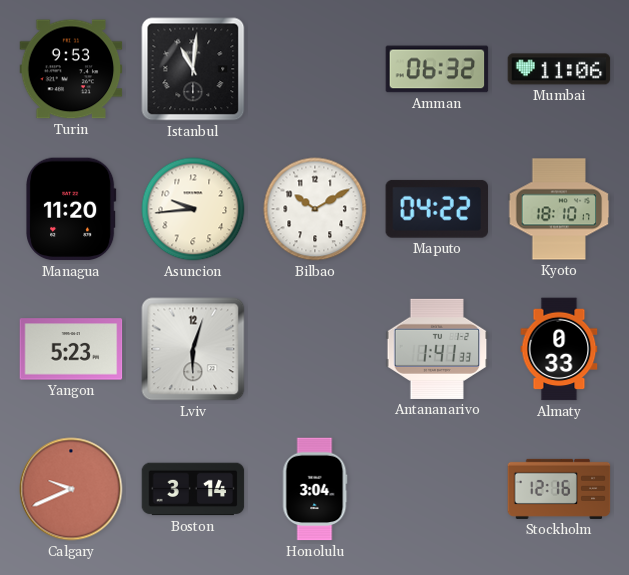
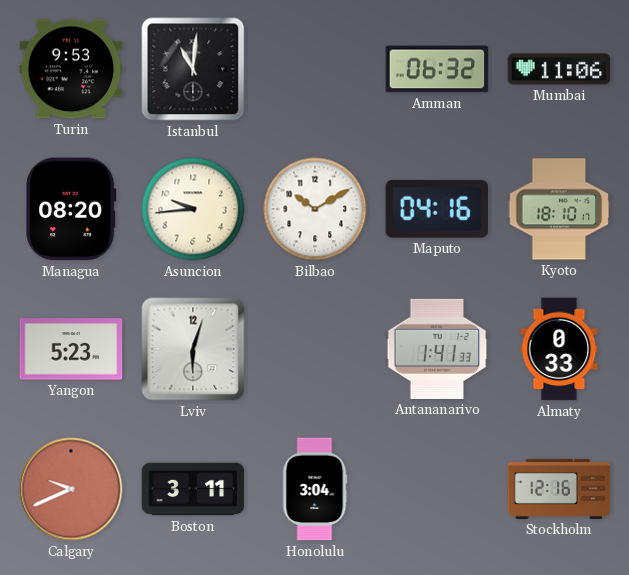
Managua: 11:20 -> 08:20 (71, 209)
Maputo: 04:22 -> 04:16 (436, 209)
Boston: 3:14 -> 3:11 (193, 489)
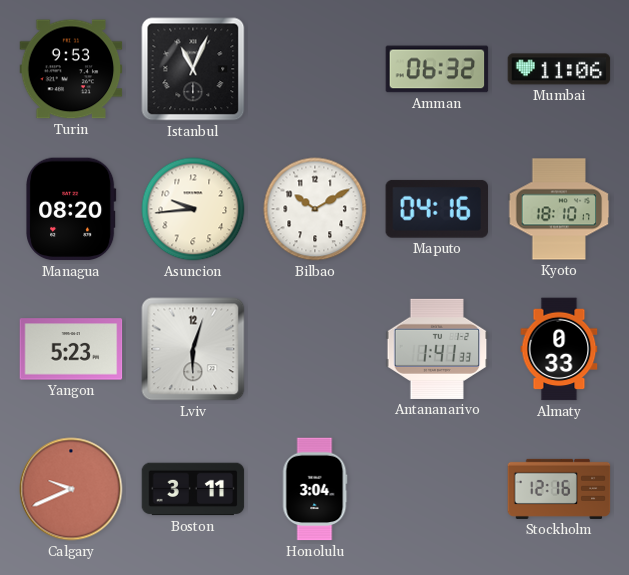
Istanbul: 11:01 -> 11:04 (193, 69)
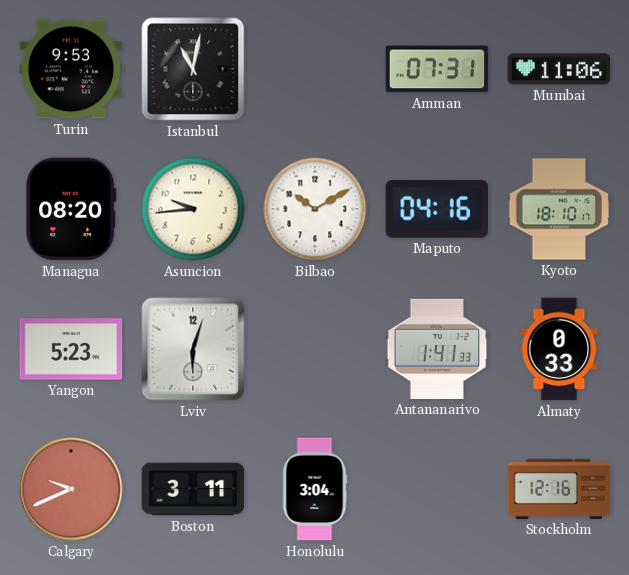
Istanbul: 11:04 -> 11:02 (193, 69)
Amman: 06:32 -> 07:31 (437, 69)
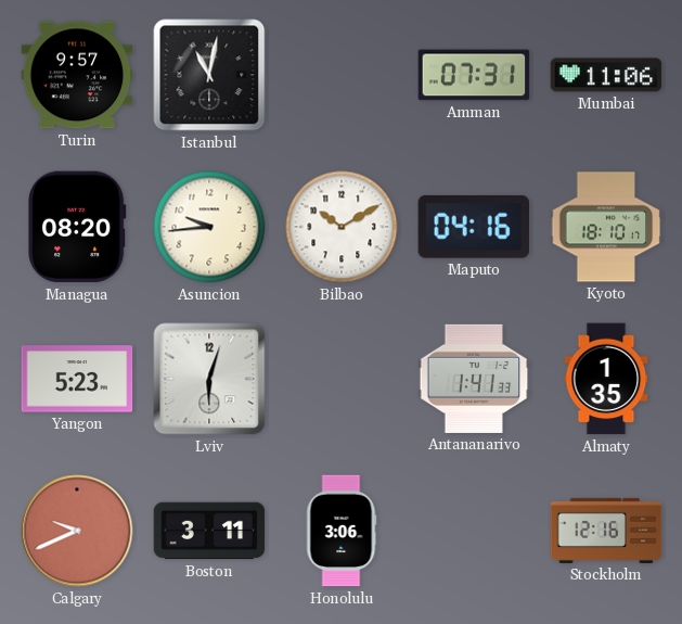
Turin: 9:53 -> 9:57 (77, 75)
Almaty: 0:33 -> 1:35 (606, 379)
Honolulu: 3:04 -> 3:06 (342, 531)
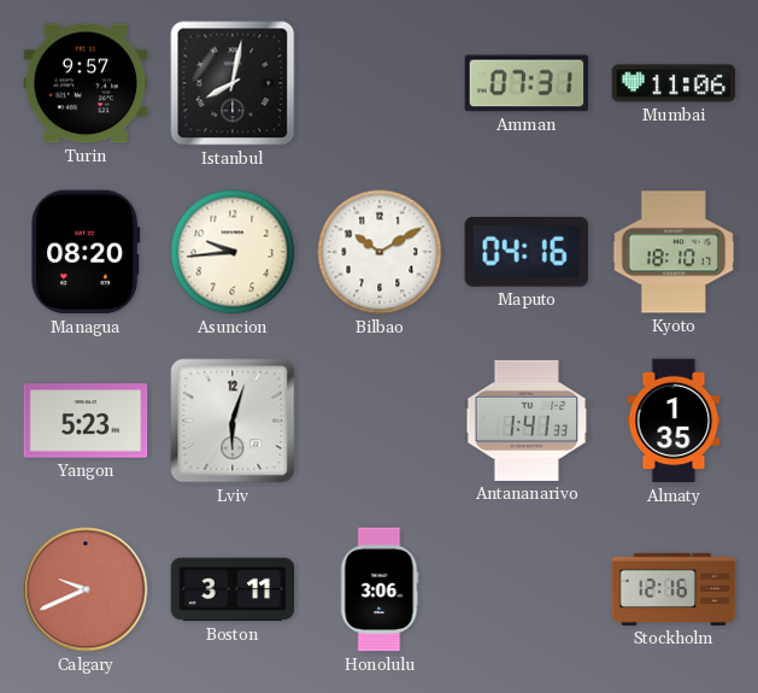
Istanbul: 11:02 -> 8:02 (233, 83)
